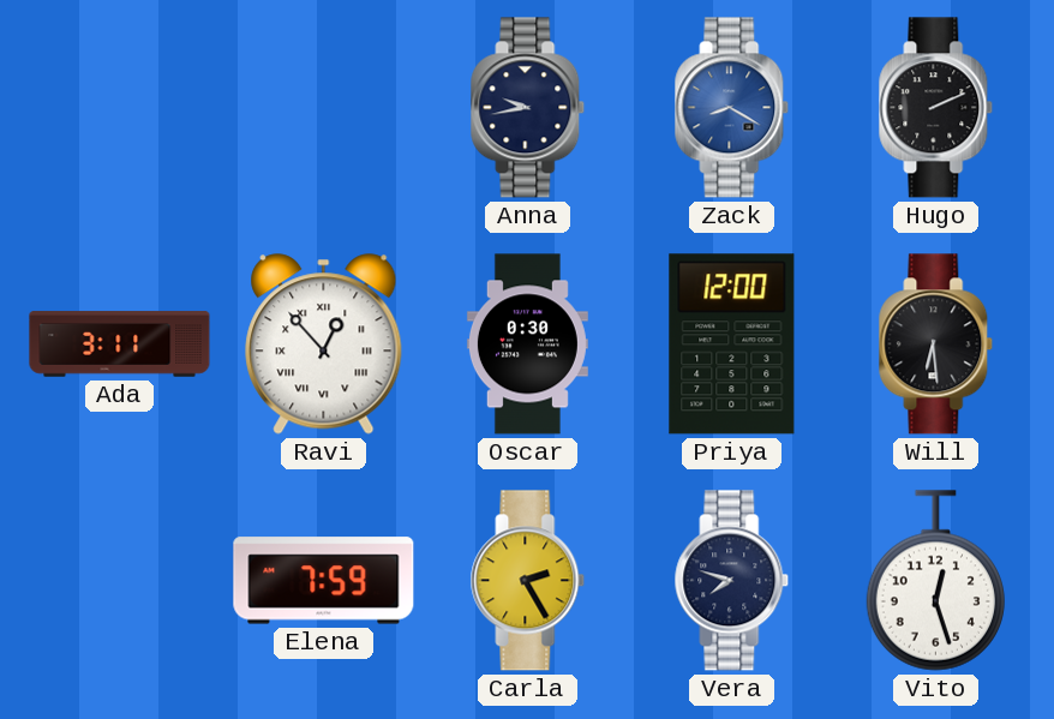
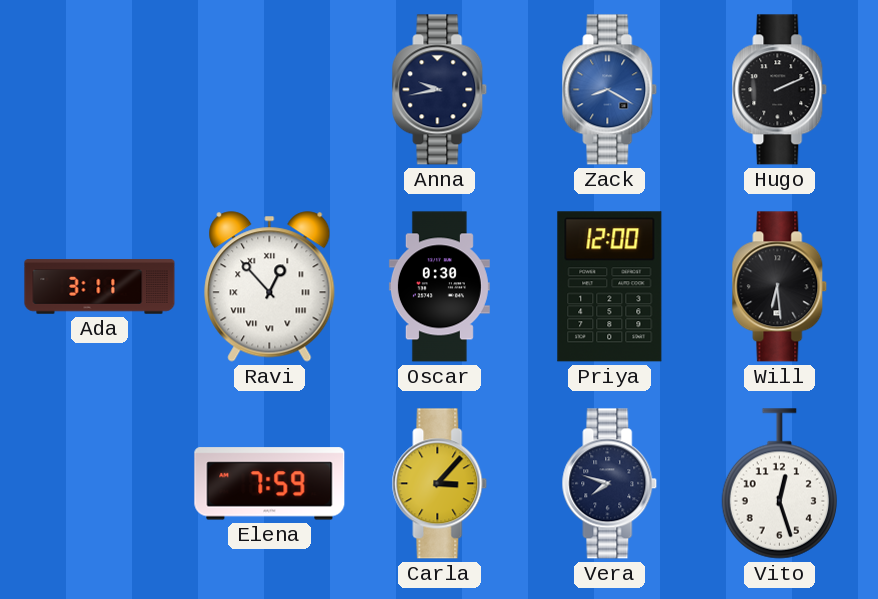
Carla: 2:25 -> 3:07 (440, 484)
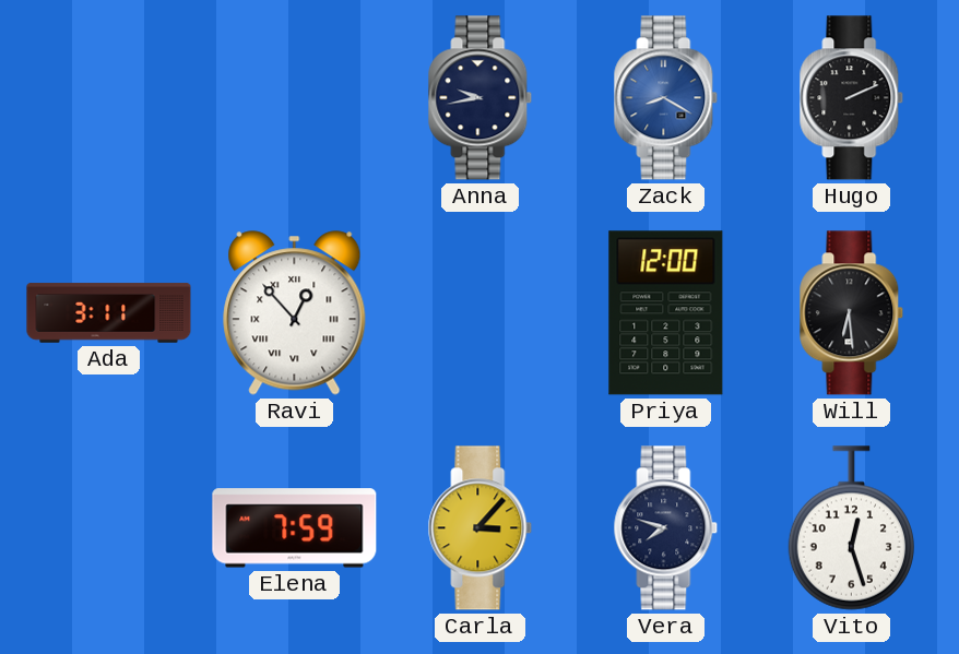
Oscar: 0:30 -> none (439, 287)
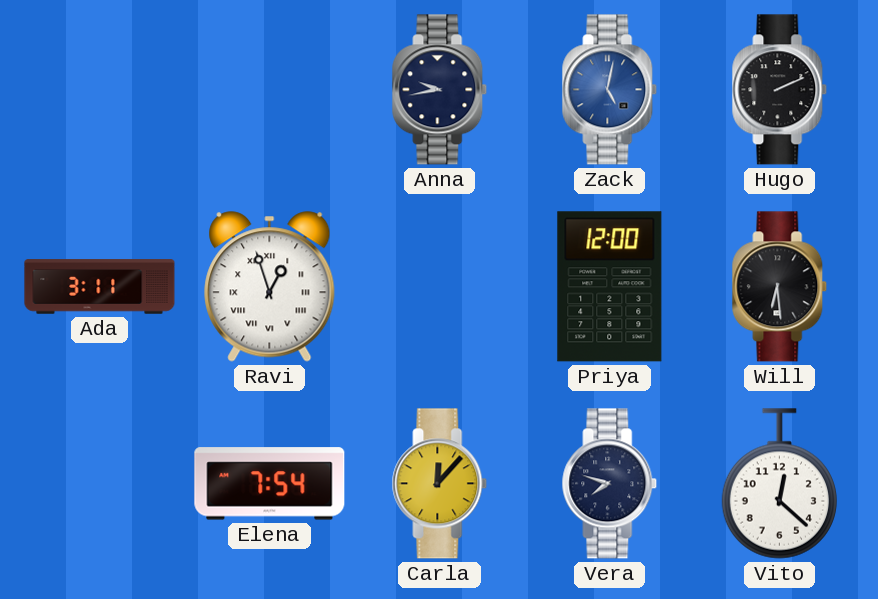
Zack: 8:20 -> 5:02 (610, 90)
Ravi: 12:53 -> 12:57 (270, 287)
Elena: 7:59 -> 7:54 (270, 484)
Carla: 3:07 -> 12:07 (440, 484)
Vito: 12:27 -> 12:22 (779, 484)
